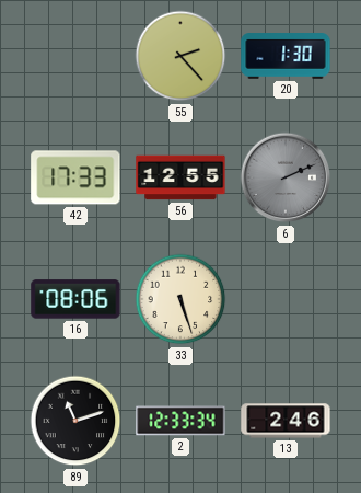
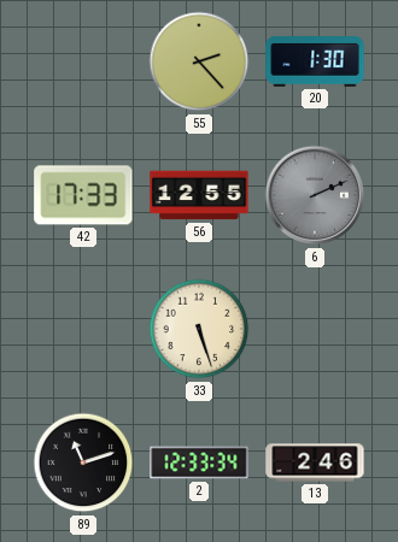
16: 08:06 -> none (75, 299)
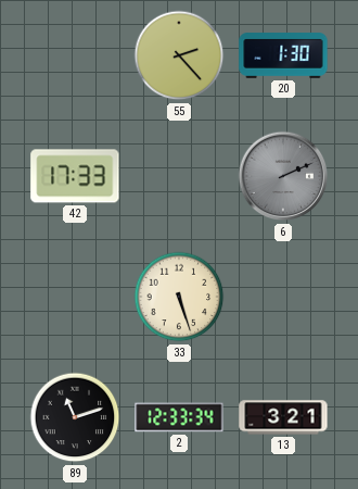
56: 12:55 -> none (199, 195)
13: 2:46 -> 3:21 (283, 417)
